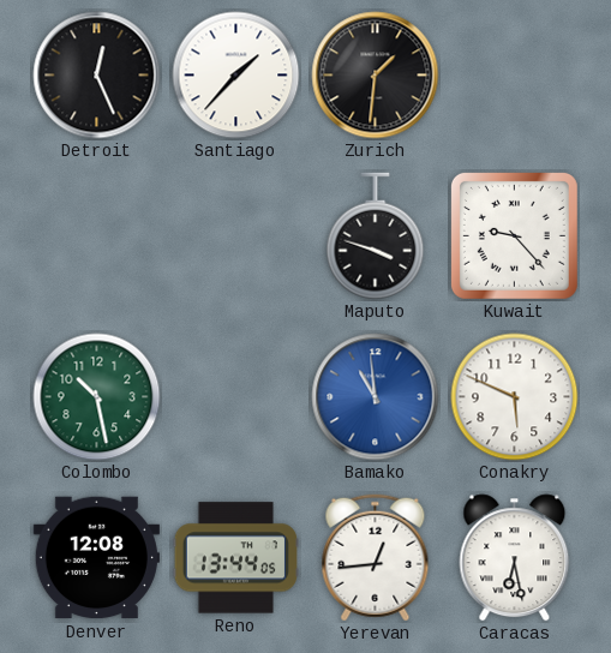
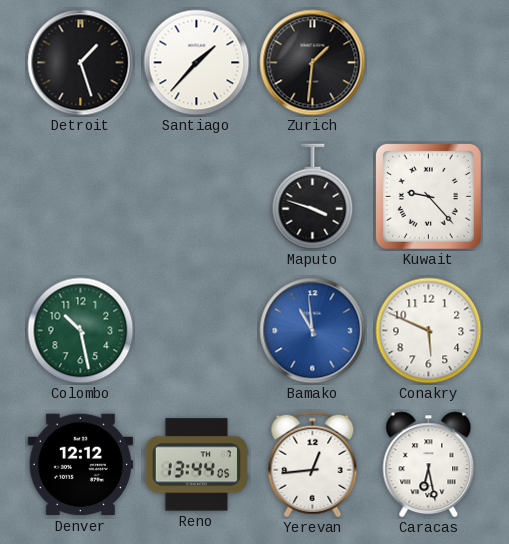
Detroit: 12:26 -> 1:27 (81, 63)
Denver: 12:08 -> 12:12 (80, 465)
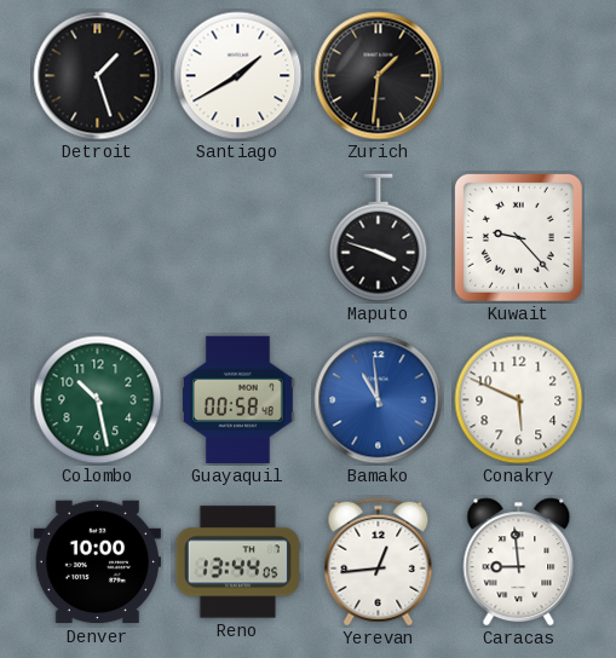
Santiago: 1:37 -> 1:40 (238, 76)
Guayaquil: none -> 00:58 (238, 399)
Denver: 12:12 -> 10:00 (97, 562)
Caracas: 6:28 -> 8:59 (519, 562)
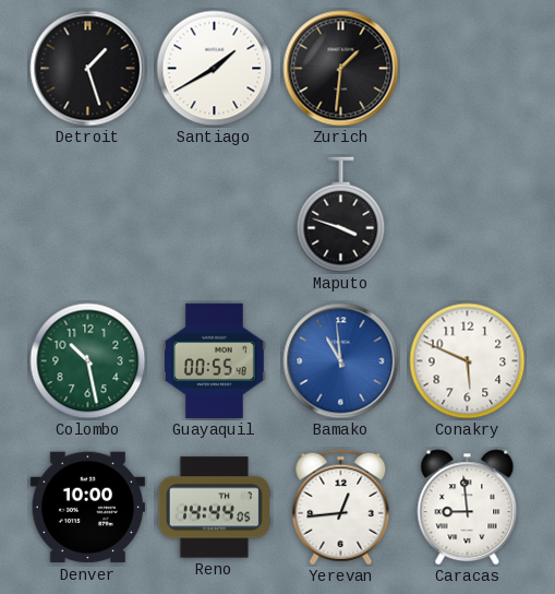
Kuwait: 9:23 -> none (518, 237)
Guayaquil: 00:58 -> 00:55 (215, 360)
Reno: 13:44 -> 14:44 (214, 508)
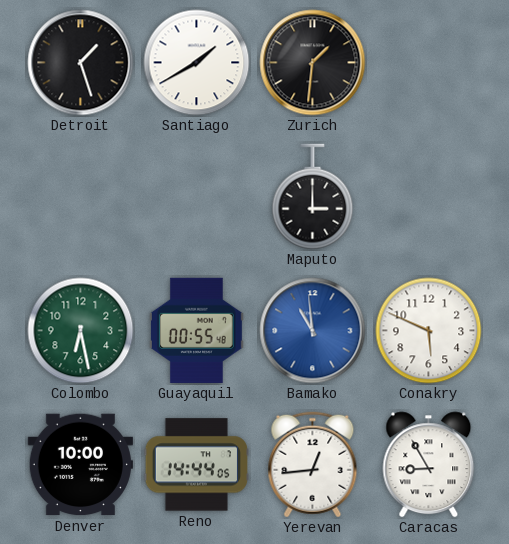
Maputo: 3:48 -> 3:00 (313, 197)
Colombo: 10:28 -> 6:28 (81, 331)
Caracas: 8:59 -> 8:55 (429, 465)
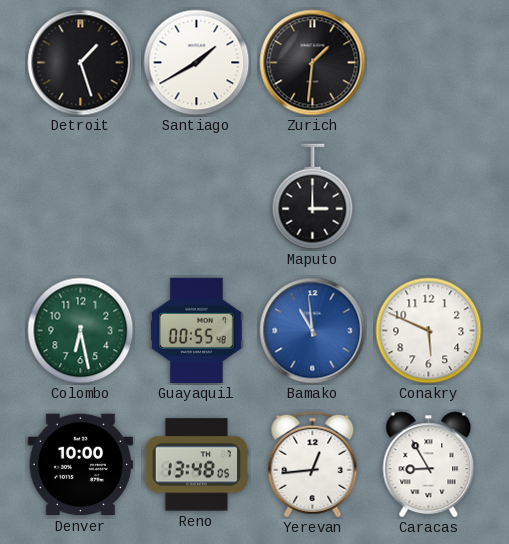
Reno: 14:44 -> 13:48 (196, 465)
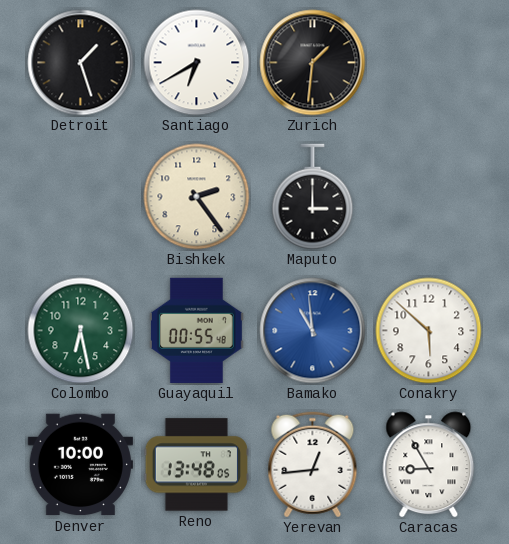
Santiago: 1:40 -> 6:40 (197, 63)
Bishkek: none -> 2:24 (197, 197)
Conakry: 5:49 -> 5:52 (429, 331)
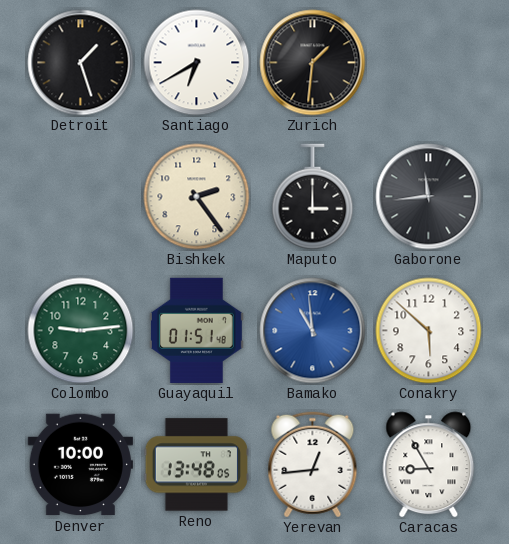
Gaborone: none -> 11:44 (429, 197)
Colombo: 6:28 -> 9:14 (81, 331)
Guayaquil: 00:55 -> 01:51 (197, 330)
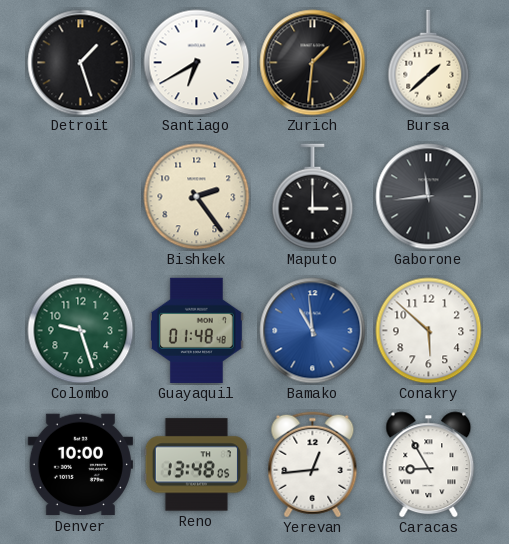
Bursa: none -> 1:38 (429, 63)
Colombo: 9:14 -> 9:27 (81, 331)
Guayaquil: 01:51 -> 01:48 (197, 330)
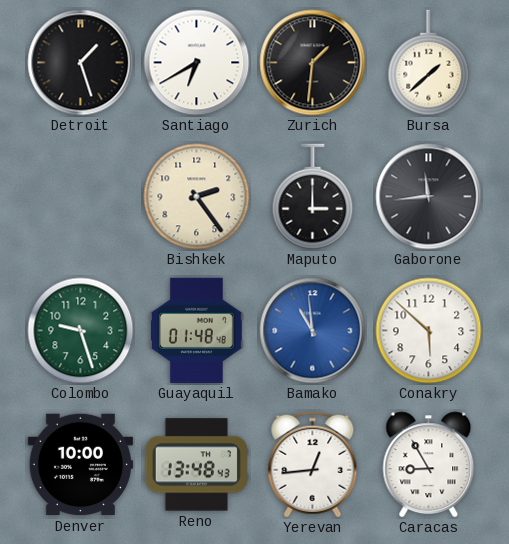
Reno: 13:48:05 -> 13:48:43 (196, 465)
